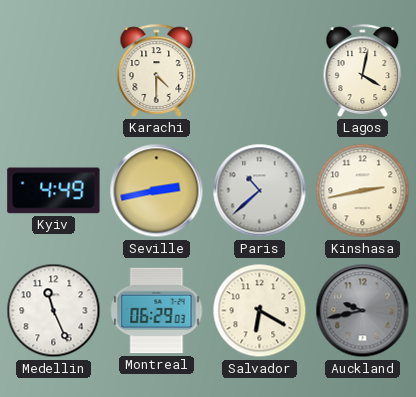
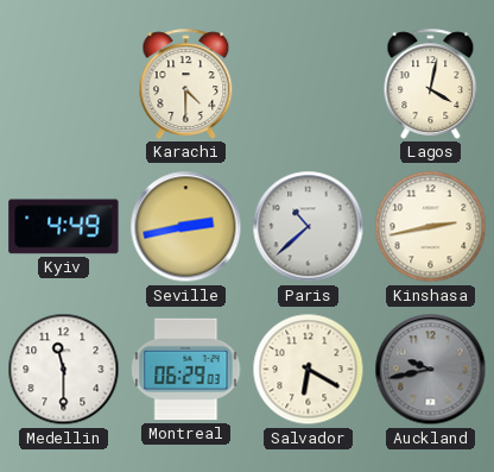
Medellin: 11:26 -> 11:30 (64, 370)
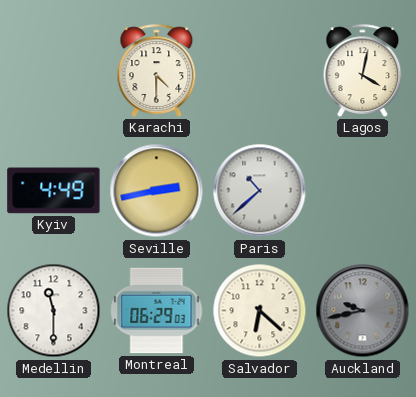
Kinshasa: 2:43 -> none (431, 227)
Salvador: 6:20 -> 6:22 (260, 311)
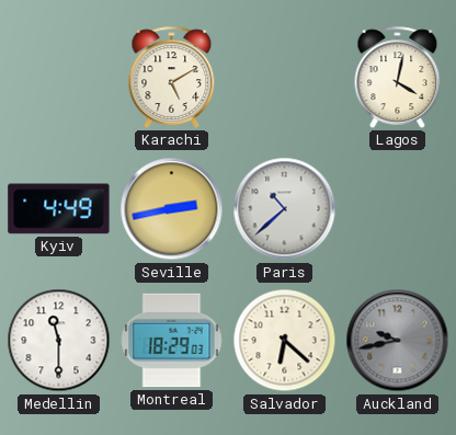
Karachi: 4:30 -> 5:10 (172, 77)
Montreal: 06:29 -> 18:29 (172, 341)
